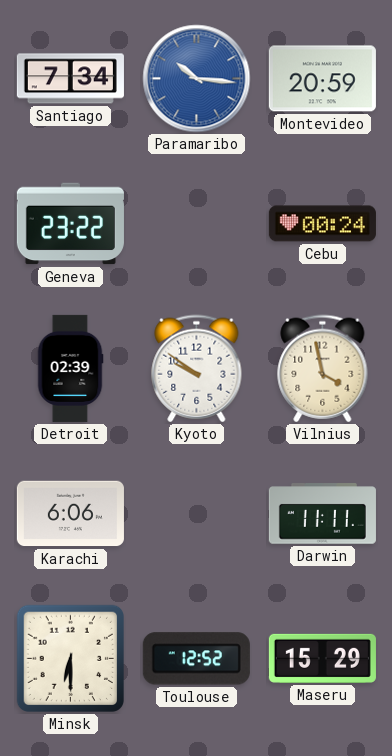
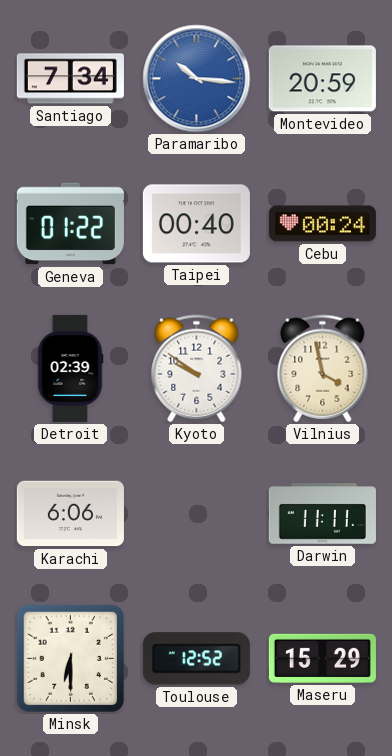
Geneva: 23:22 -> 01:22 (70, 224)
Taipei: none -> 00:40 (196, 224)
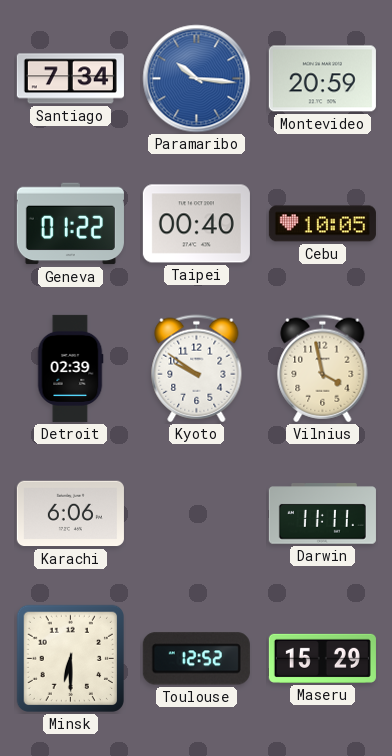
Cebu: 00:24 -> 10:05 (322, 224)
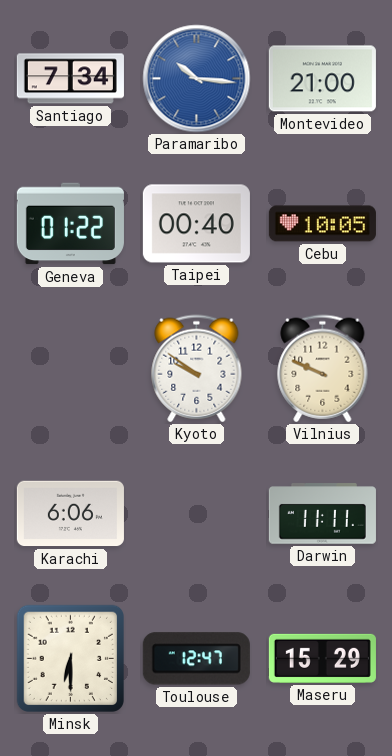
Montevideo: 20:59 -> 21:00 (322, 79)
Detroit: 02:39 -> none (70, 368)
Vilnius: 3:58 -> 9:49 (323, 369)
Toulouse: 12:52 -> 12:47 (196, 659)
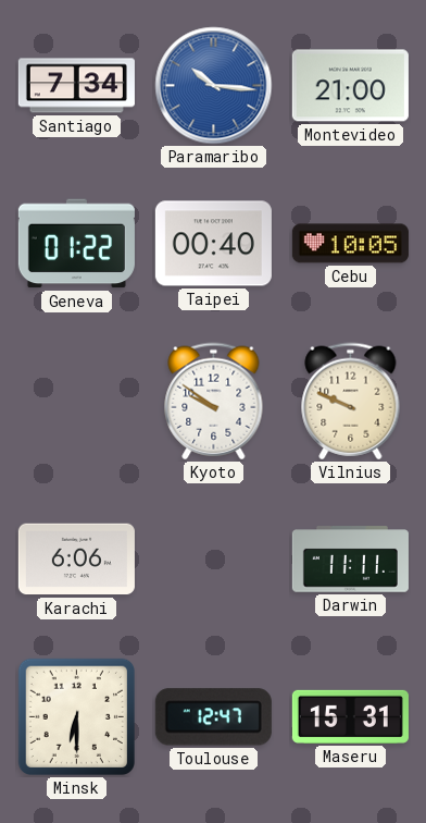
Maseru: 15:29 -> 15:31 (350, 716)
